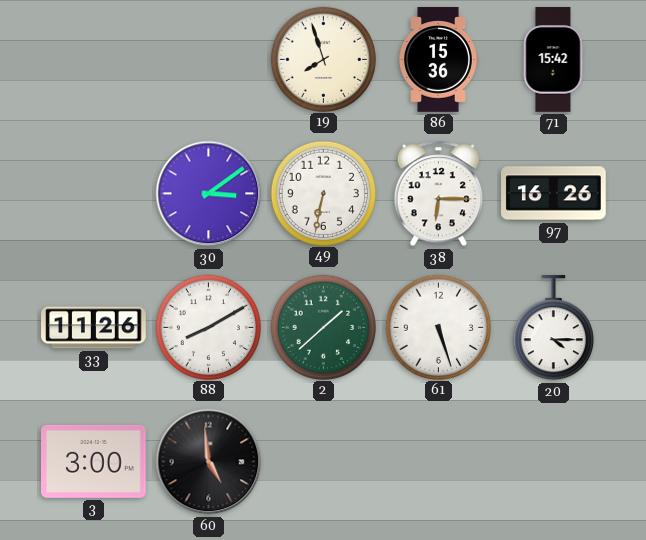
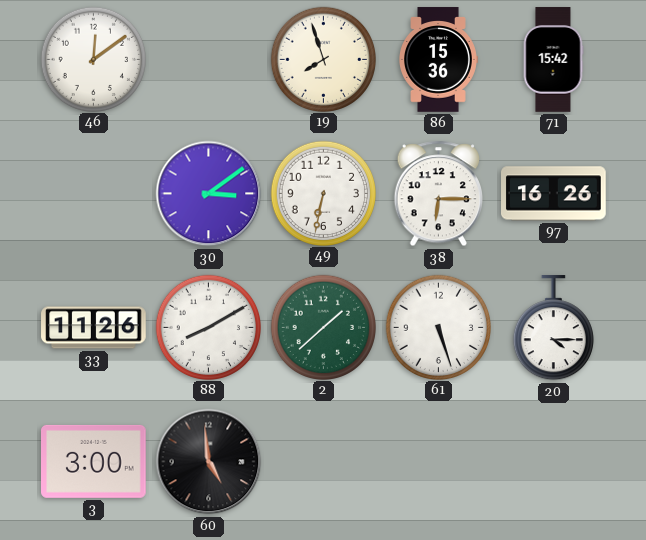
46: none -> 12:09 (93, 59)
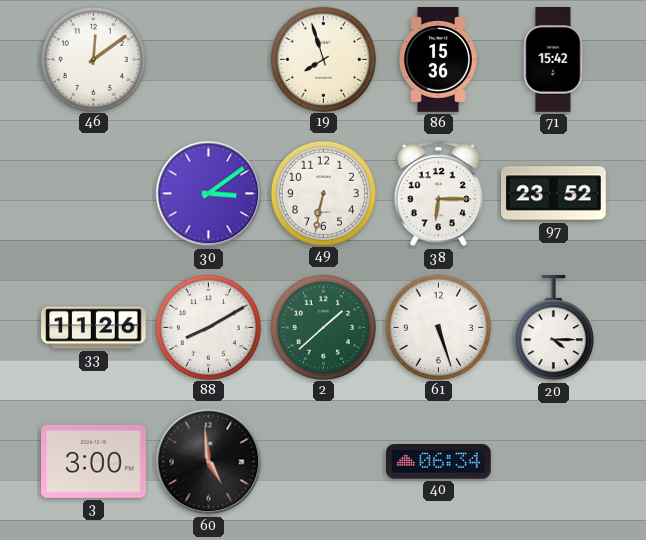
97: 16:26 -> 23:52 (554, 194)
40: none -> 06:34 (439, 462)
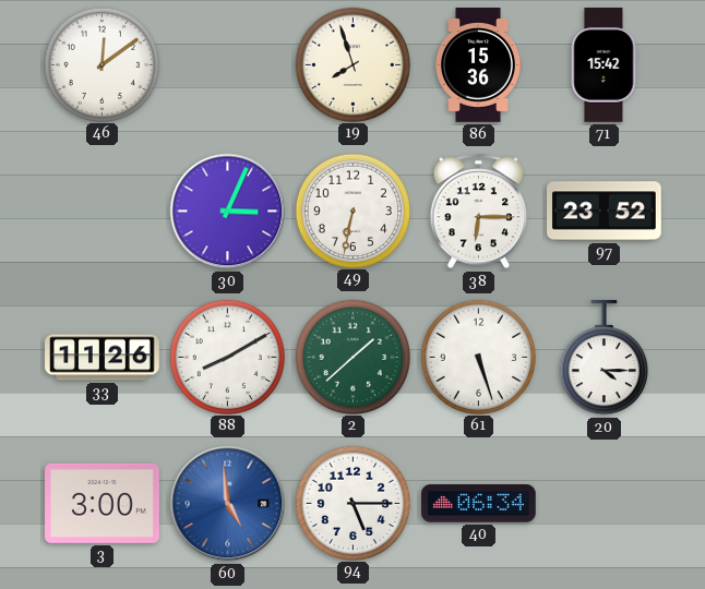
30: 3:09 -> 3:04 (228, 212)
60 dial: black -> blue (228, 504)
94: none -> 5:15 (352, 503)
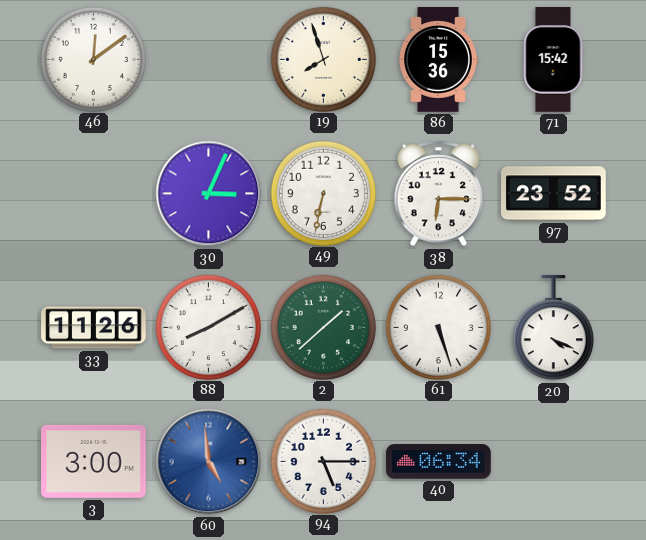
20: 4:15 -> 4:19 (553, 328)
